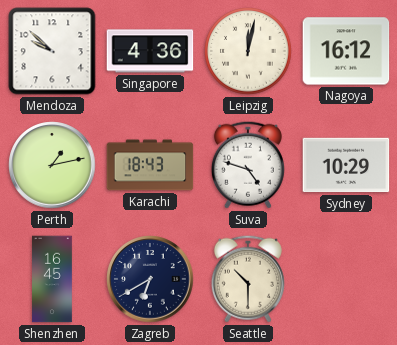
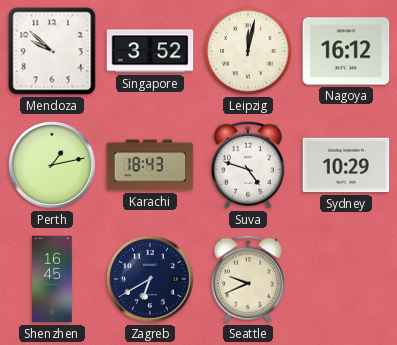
Singapore: 4:36 -> 3:52 (150, 51)
Seattle: 10:30 -> 9:41 (248, 279)
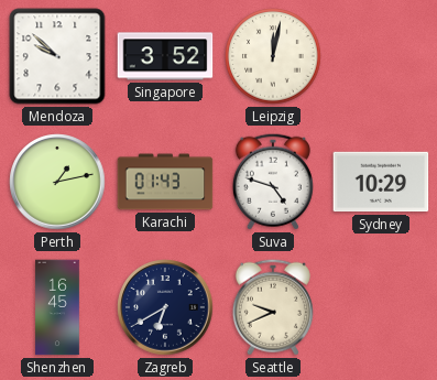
Nagoya: 16:12 -> none (346, 51)
Karachi: 18:43 -> 01:43 (165, 182)
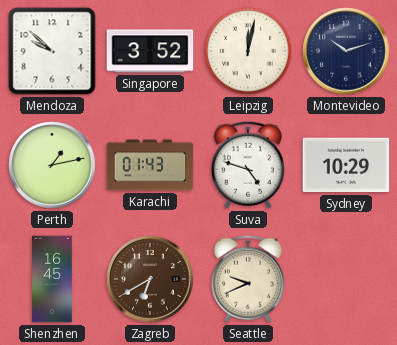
Montevideo: none -> 10:12 (346, 51)
Zagreb dial: navy -> brown (150, 279)
